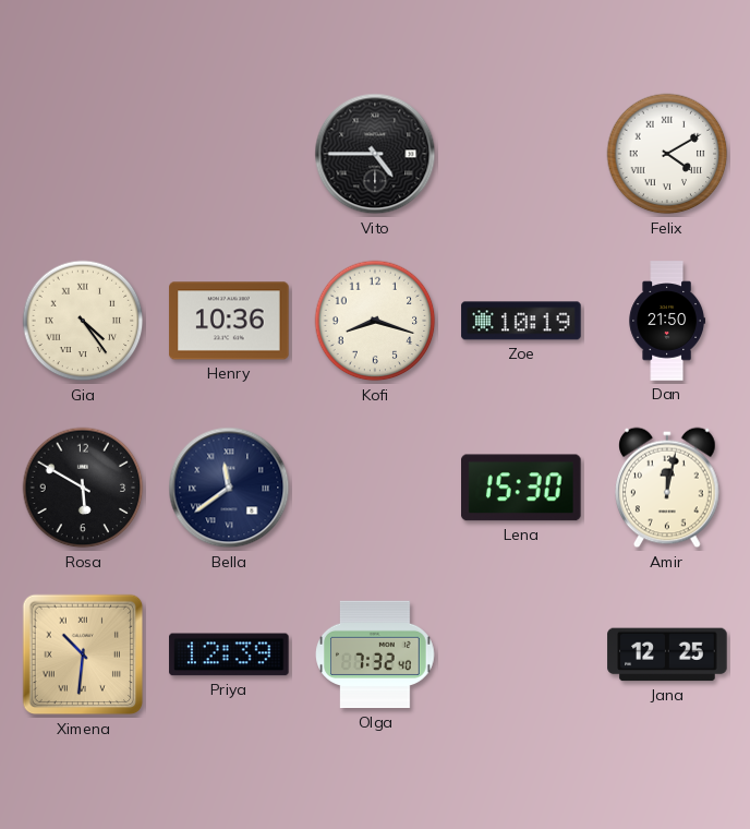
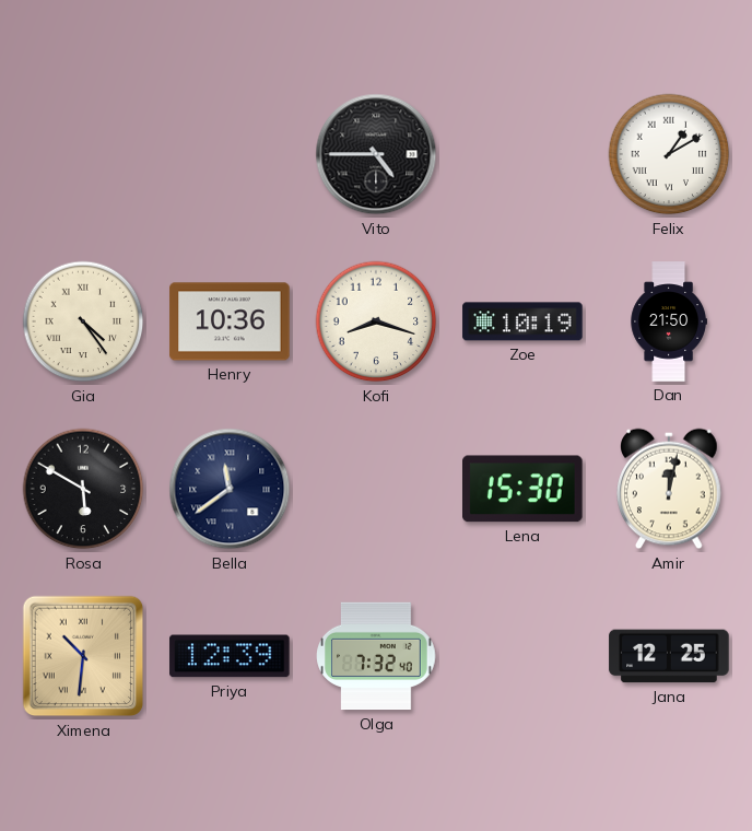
Felix: 4:10 -> 1:10 (669, 154)
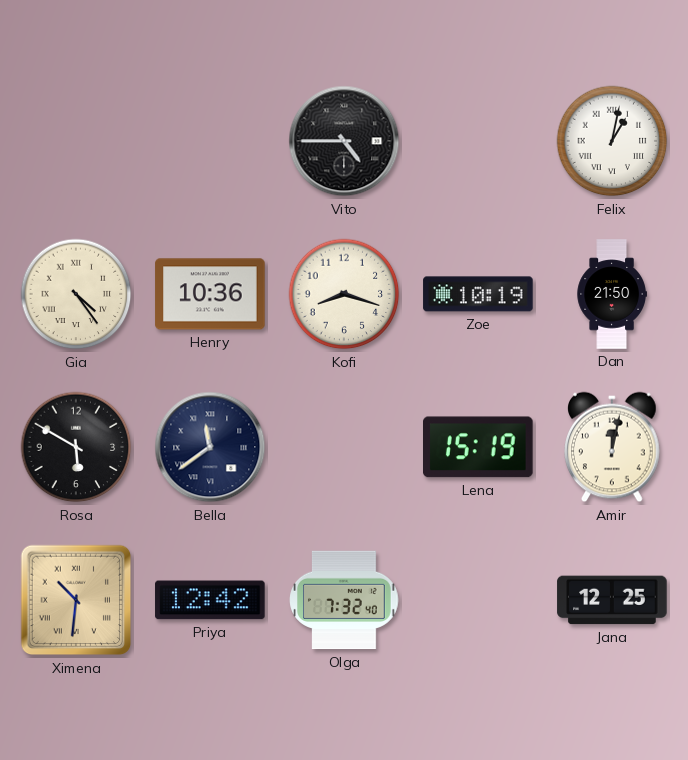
Felix: 1:10 -> 1:02 (612, 141)
Lena: 15:30 -> 15:19 (479, 447)
Priya: 12:39 -> 12:42 (210, 600)
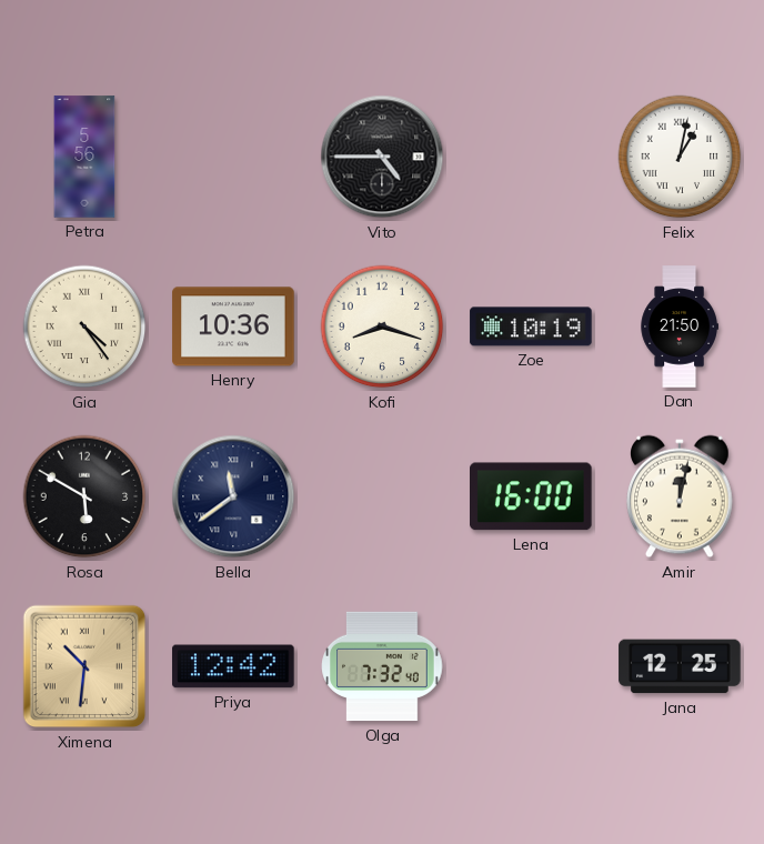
Petra: none -> 5:56 (84, 157)
Lena: 15:19 -> 16:00 (532, 496)
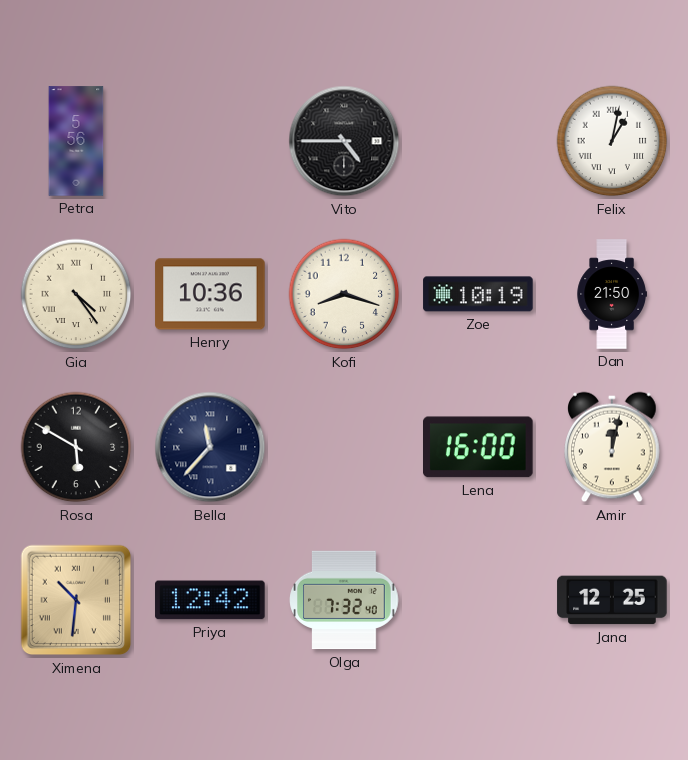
Bella: 11:39 -> 11:37 (210, 447)
